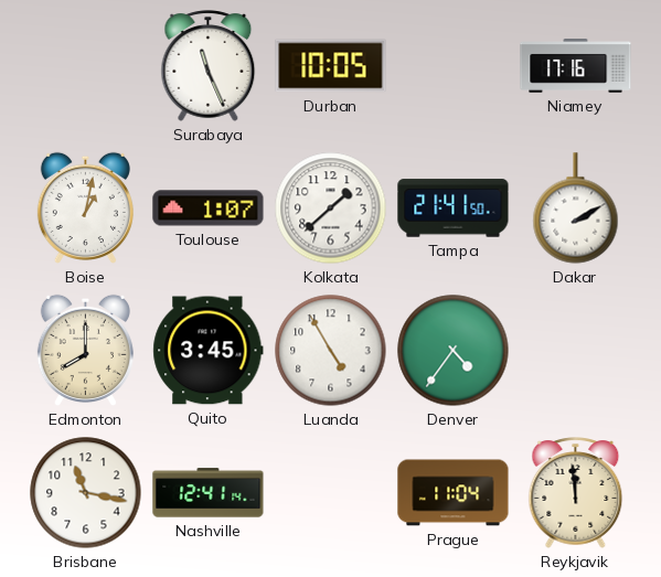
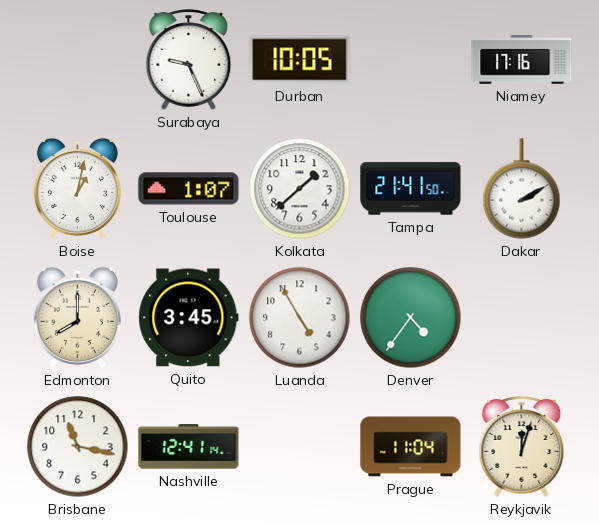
Surabaya: 11:26 -> 9:26 (189, 60)
Reykjavik: 11:59 -> 12:03 (522, 447)
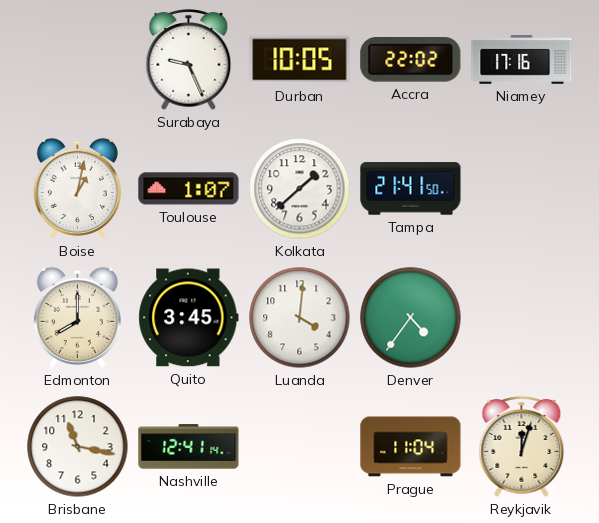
Accra: none -> 22:02 (411, 60)
Dakar: 2:10 -> none (522, 189)
Luanda: 4:55 -> 4:01 (300, 318)
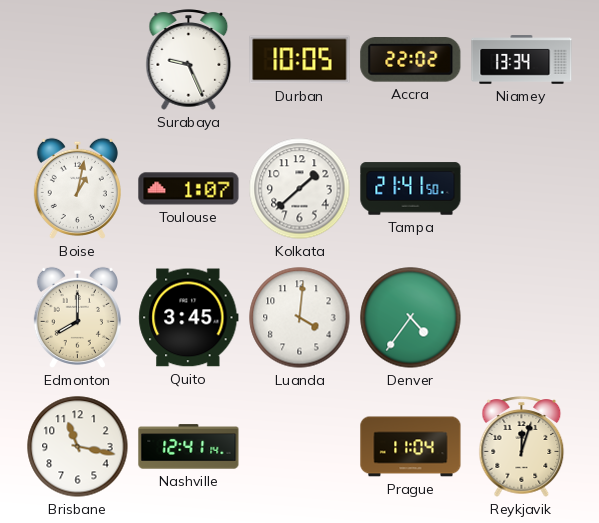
Niamey: 17:16 -> 13:34 (522, 60)
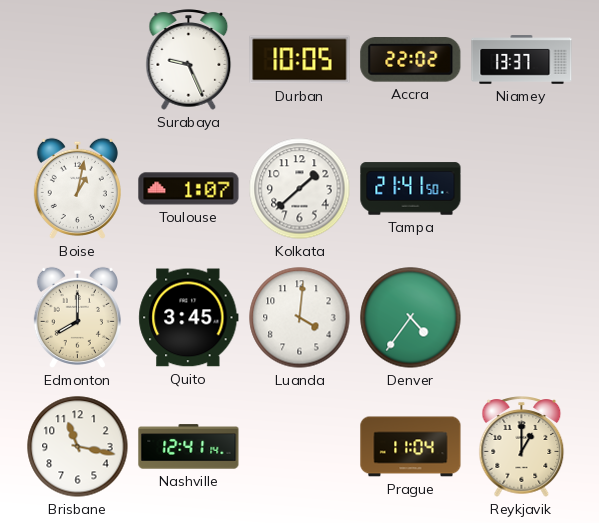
Niamey: 13:34 -> 13:37 (522, 60)
Reykjavik: 12:03 -> 1:00 (522, 447)
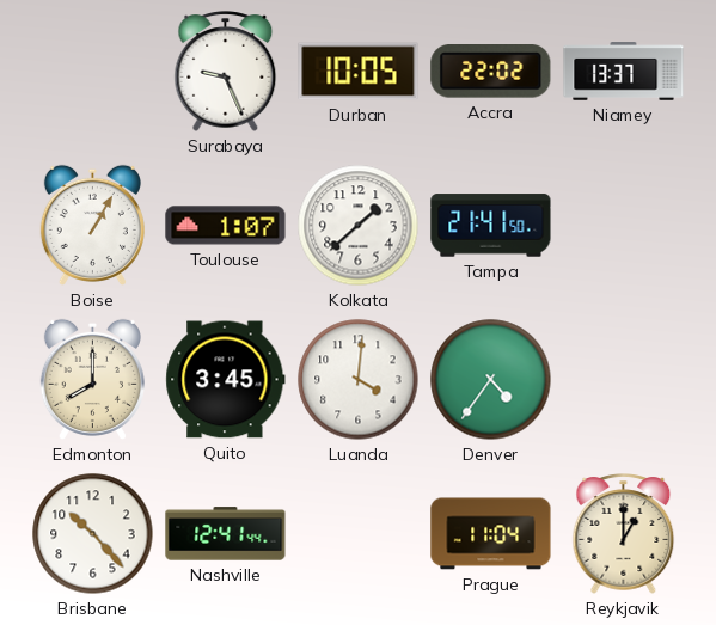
Boise: 1:02 -> 1:05 (92, 225)
Brisbane: 11:17 -> 10:23 (93, 534)
Nashville: 12:41:14 -> 12:41:44 (226, 534)
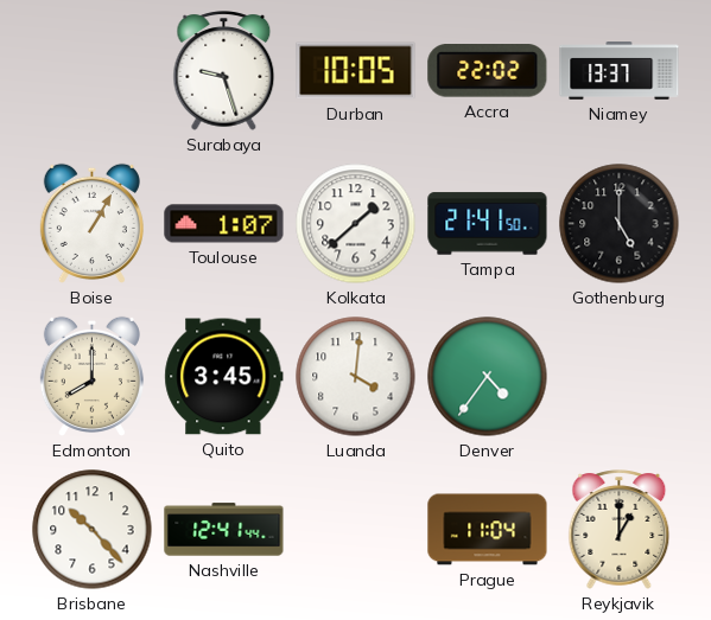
Surabaya: 9:26 -> 9:27 (224, 71)
Gothenburg: none -> 5:00 (620, 224)
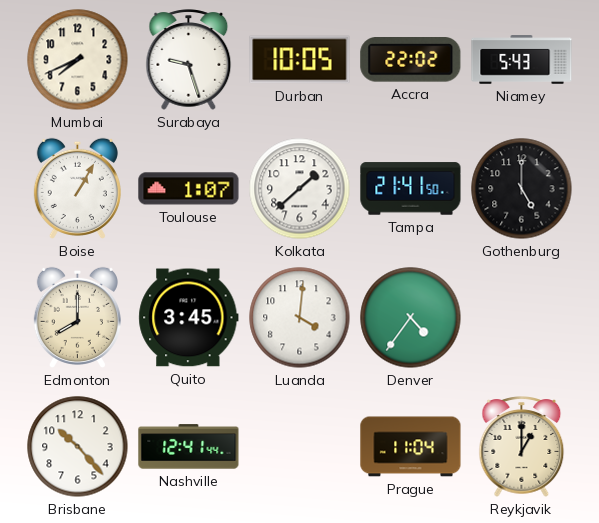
Mumbai: none -> 7:41 (78, 60)
Niamey: 13:37 -> 5:43 (522, 60)
